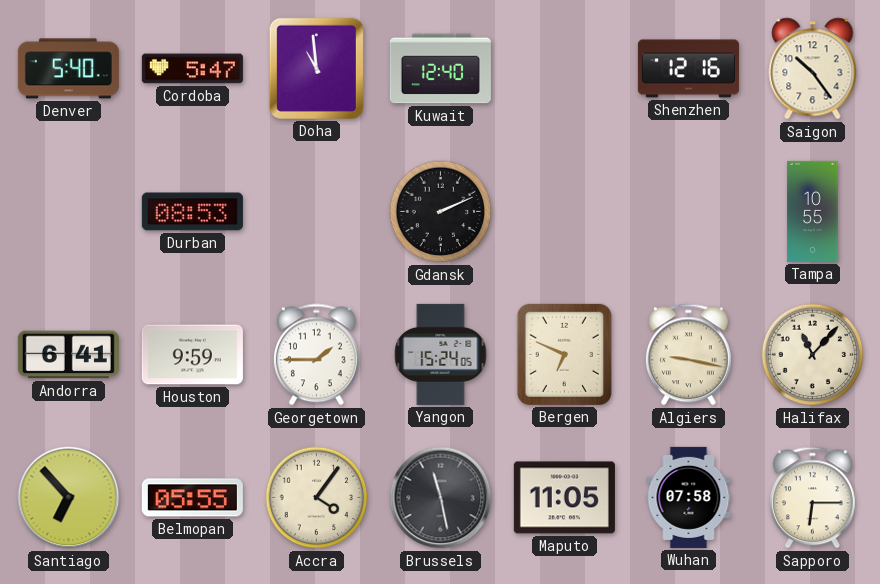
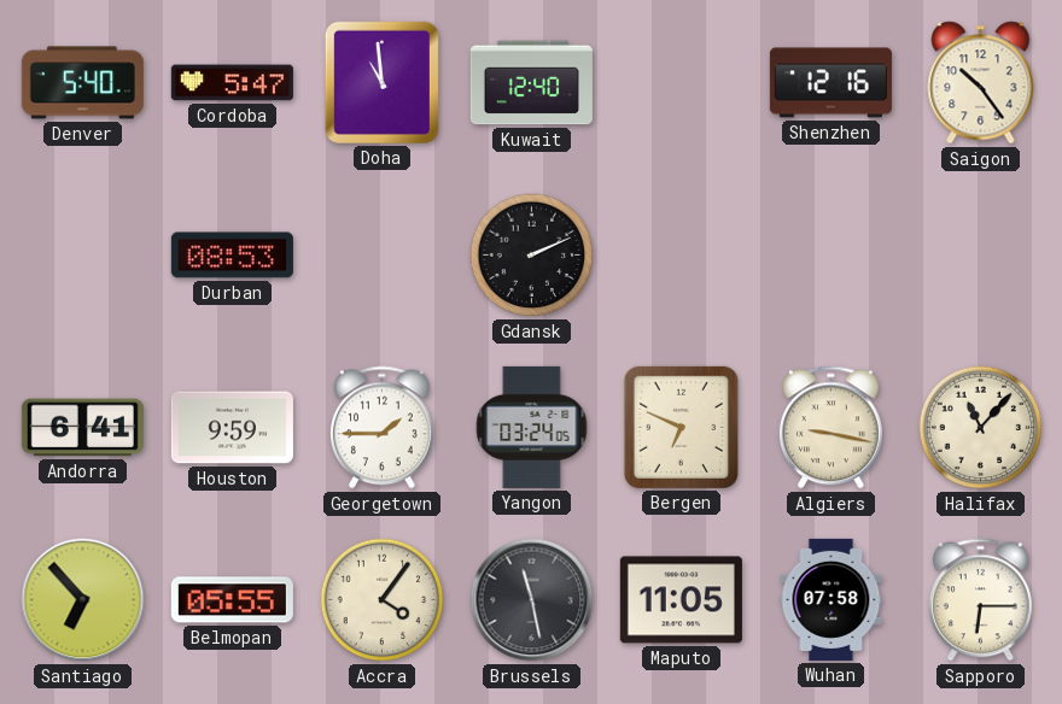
Tampa: 10:55 -> none (813, 211)
Yangon: 15:24 -> 03:24 (532, 427)
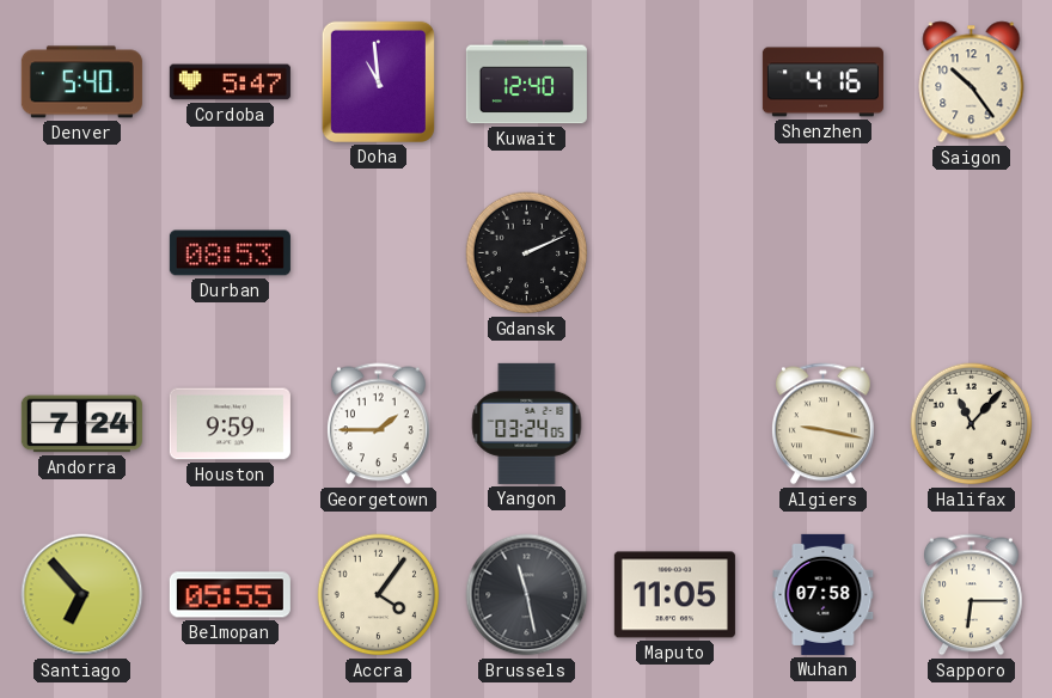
Shenzhen: 12:16 -> 4:16 (822, 82)
Andorra: 6:41 -> 7:24 (81, 424)
Bergen: 6:49 -> none (681, 427)
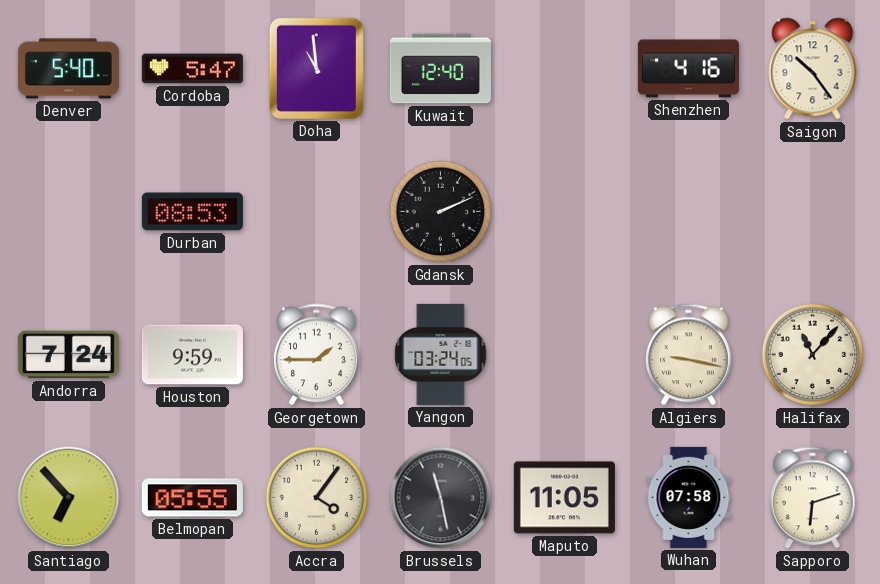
Sapporo: 6:15 -> 6:12 (812, 498)
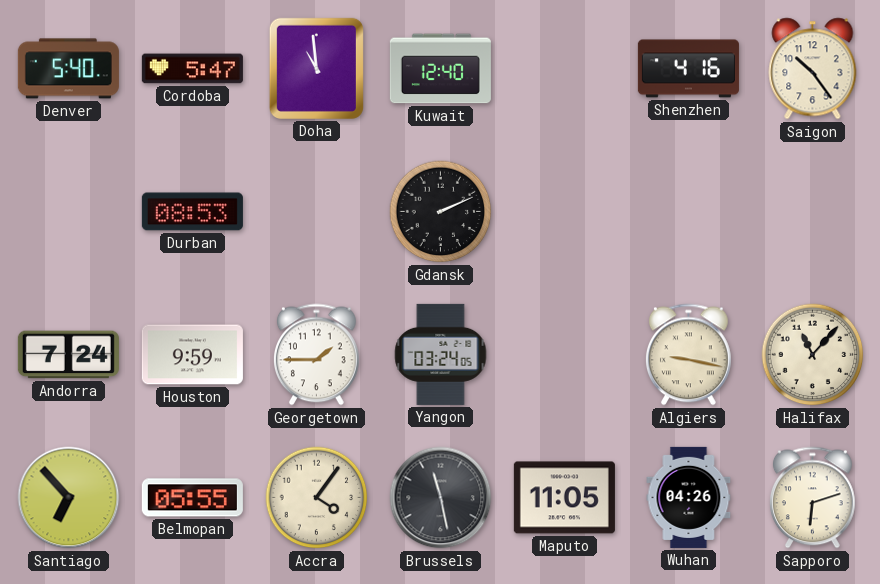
Wuhan: 07:58 -> 04:26 (689, 497)
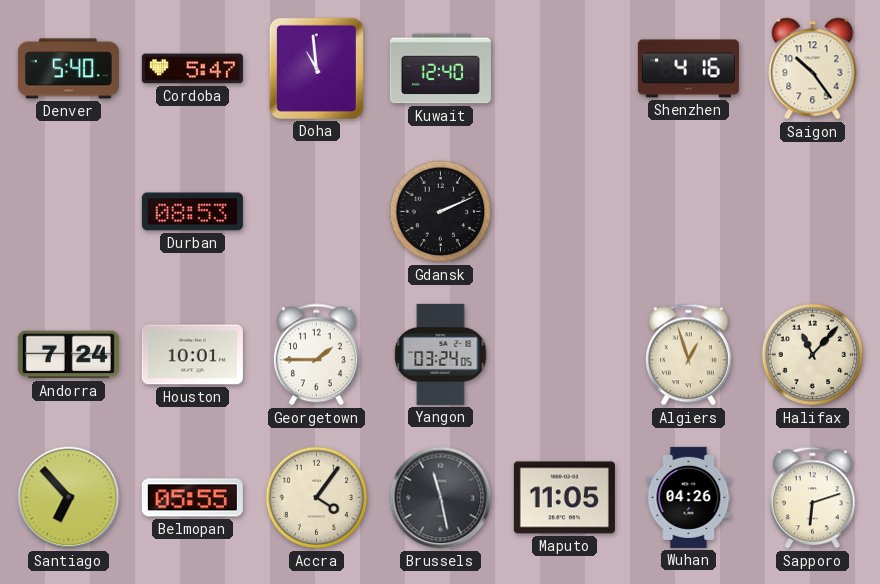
Houston: 9:59 -> 10:01 (192, 355)
Algiers: 9:17 -> 12:57 (688, 355)
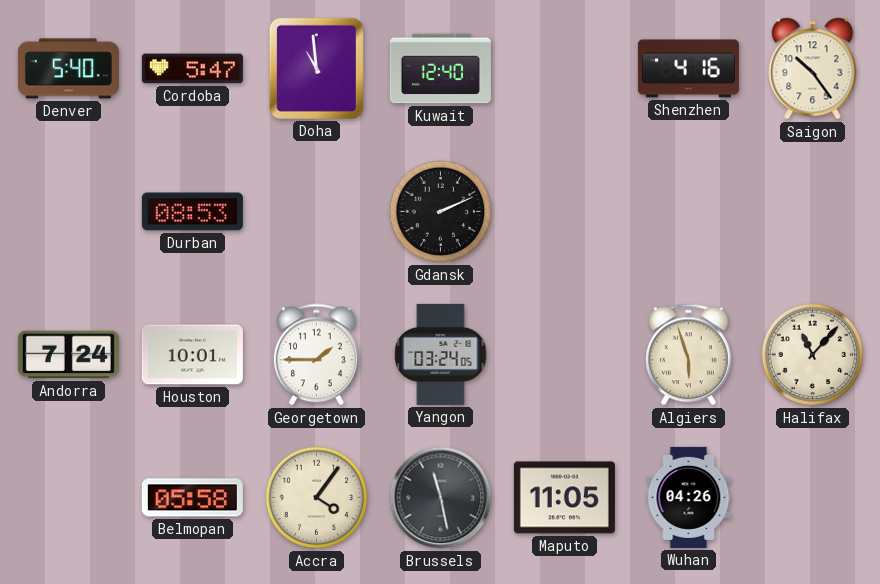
Algiers: 12:57 -> 5:57 (688, 355)
Santiago: 6:53 -> none (69, 498)
Belmopan: 05:55 -> 05:58 (192, 498)
Sapporo: 6:12 -> none (812, 498)
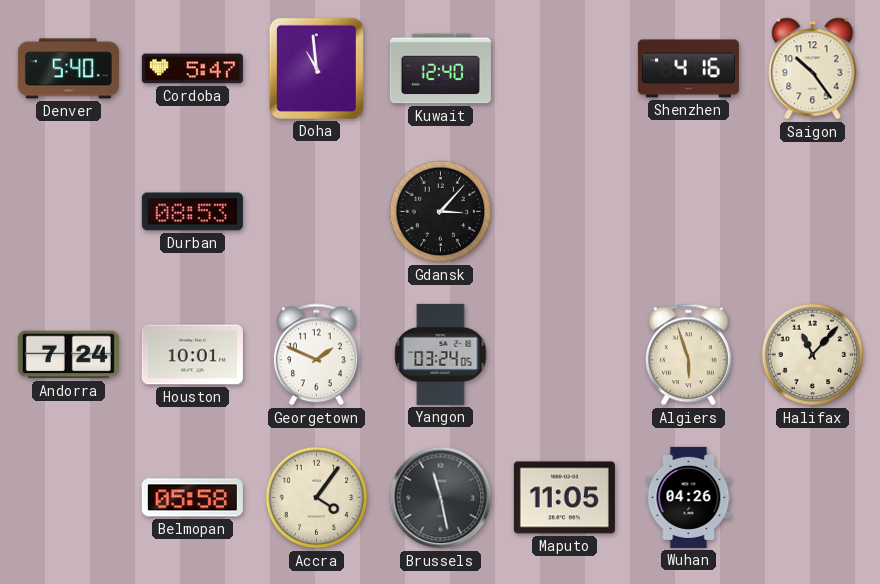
Gdansk: 2:11 -> 3:07 (441, 212)
Georgetown: 1:45 -> 1:49 (316, 355)
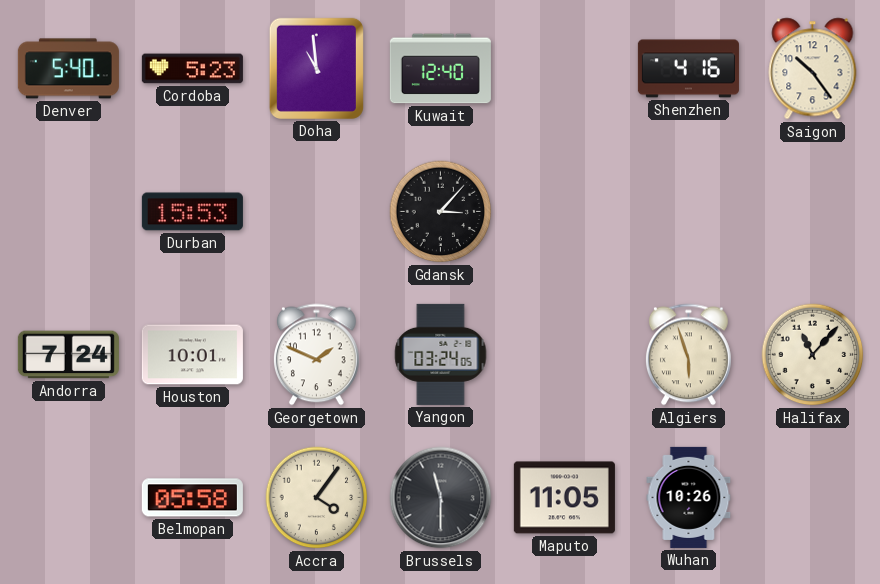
Cordoba: 5:47 -> 5:23 (192, 69)
Durban: 08:53 -> 15:53 (192, 212)
Brussels: 11:28 -> 11:30 (441, 498)
Wuhan: 04:26 -> 10:26 (689, 497)
